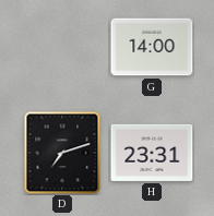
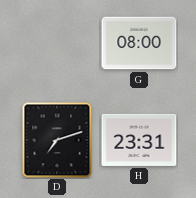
G: 14:00 -> 08:00 (139, 43)
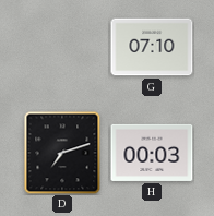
G: 08:00 -> 07:10 (152, 47)
H: 23:31 -> 00:03 (152, 153)
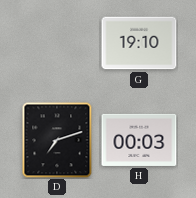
G: 07:10 -> 19:10 (139, 43)
